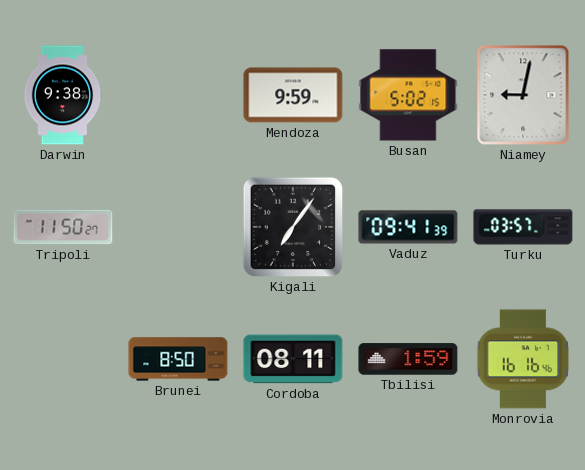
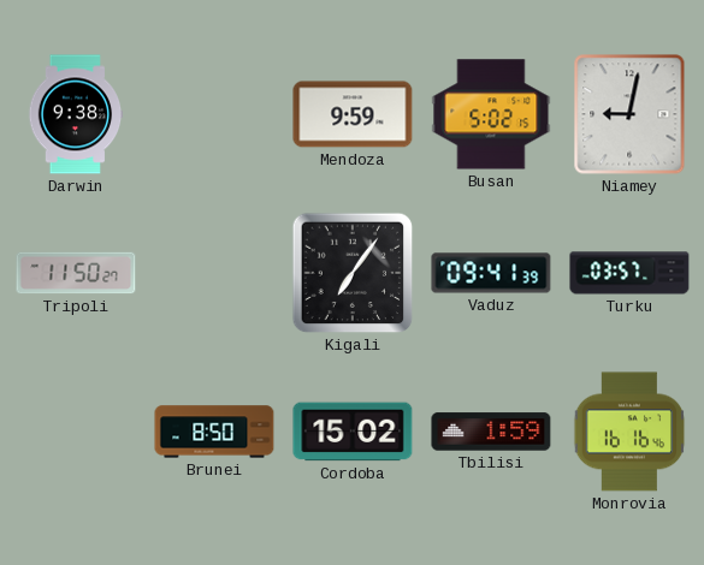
Cordoba: 08:11 -> 15:02 (353, 432)
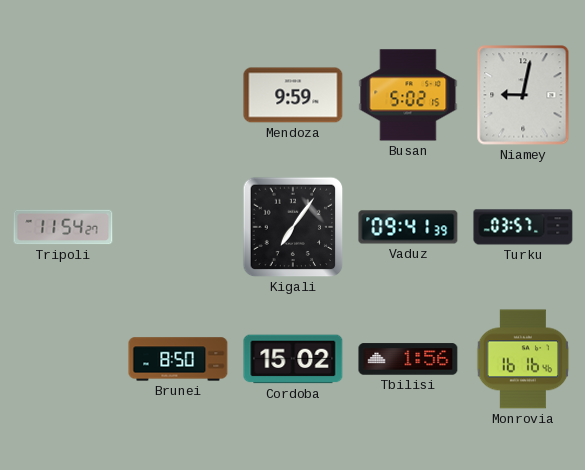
Darwin: 9:38 -> none (76, 114)
Tripoli: 11:50 -> 11:54 (63, 227)
Tbilisi: 1:59 -> 1:56 (408, 359)
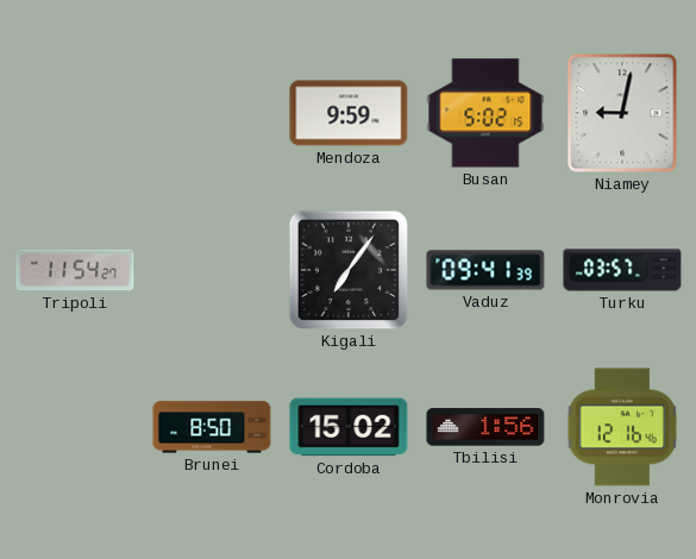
Monrovia: 16:16 -> 12:16 (622, 427)
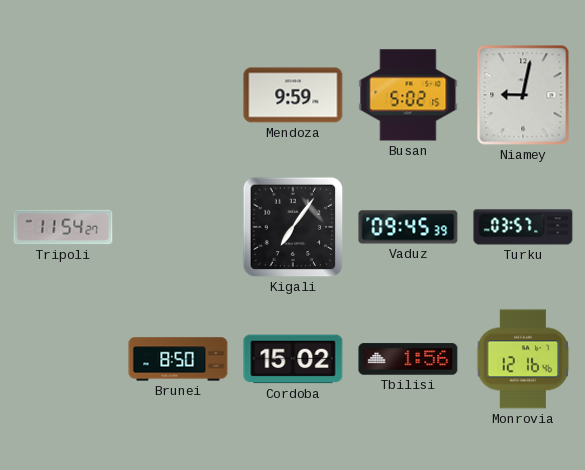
Vaduz: 09:41 -> 09:45 (408, 227)
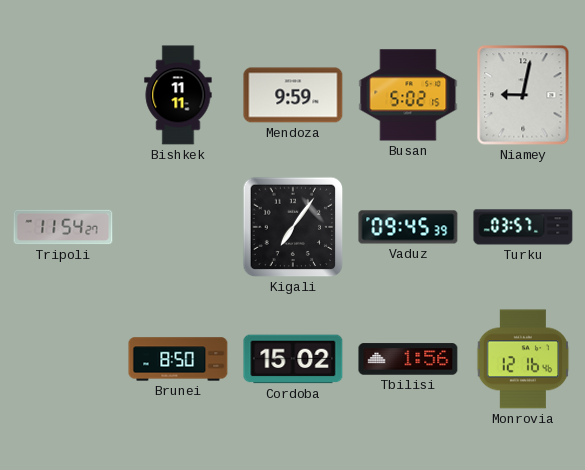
Bishkek: none -> 11:11 (178, 95)
